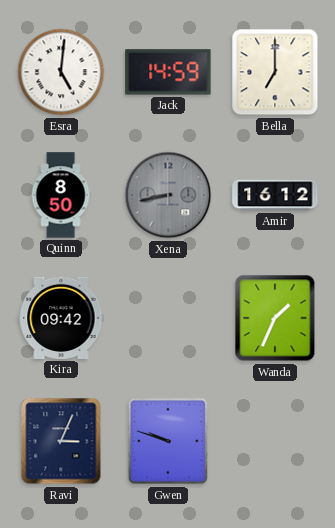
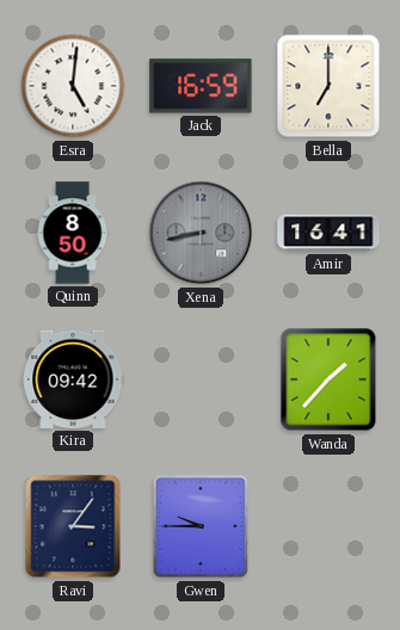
Jack: 14:59 -> 16:59 (201, 86)
Amir: 16:12 -> 16:41 (328, 233)
Wanda: 1:34 -> 1:37 (328, 379)
Ravi: 3:04 -> 3:06 (73, 526)
Gwen: 9:48 -> 9:45 (201, 526)
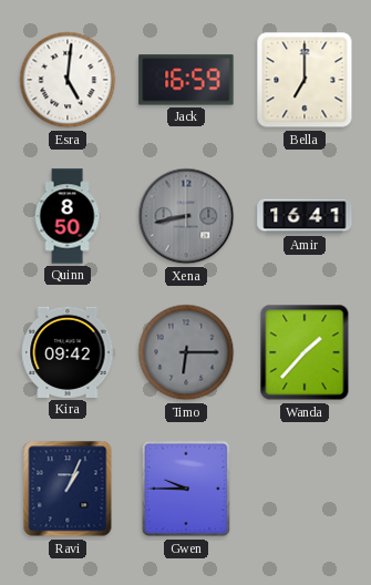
Timo: none -> 6:15 (186, 352)
Ravi: 3:06 -> 1:04 (68, 489)
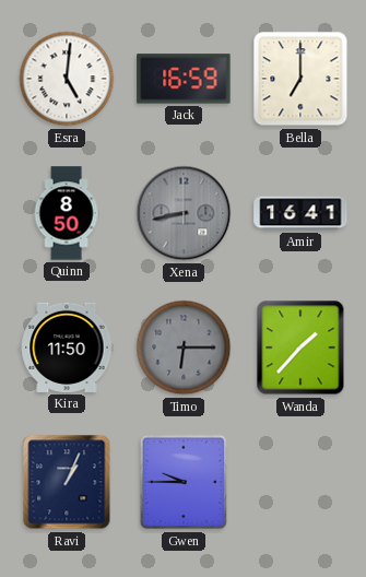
Kira: 09:42 -> 11:50 (67, 348)
